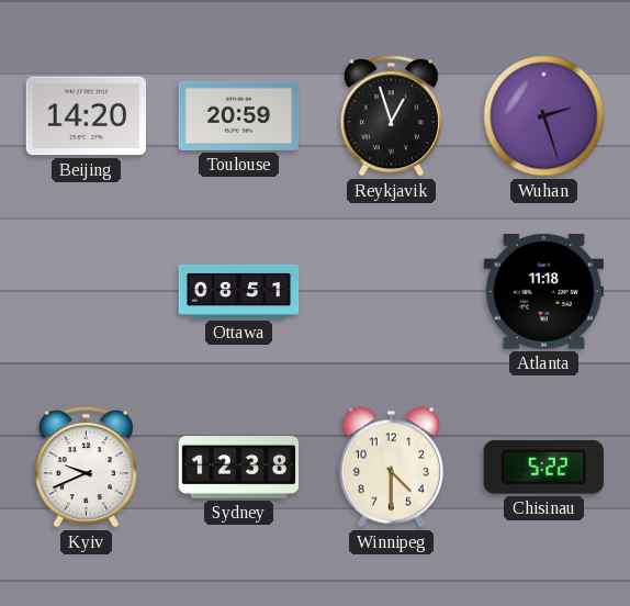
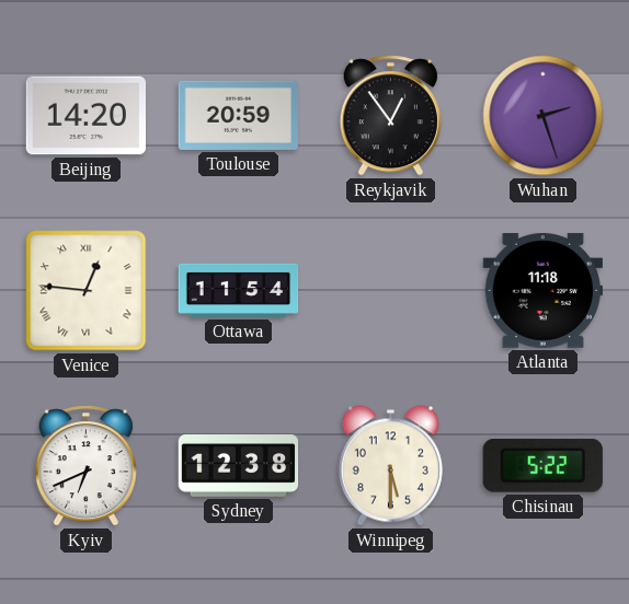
Reykjavik: 12:57 -> 12:54 (390, 116)
Venice: none -> 12:46 (87, 291)
Ottawa: 08:51 -> 11:54 (239, 290)
Kyiv: 9:41 -> 6:41 (85, 466)
Winnipeg: 4:30 -> 5:30 (390, 466)
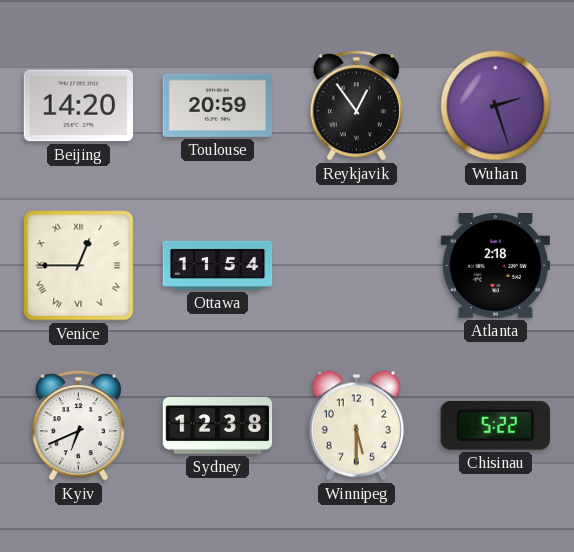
Venice: 12:46 -> 12:45 (79, 266)
Atlanta: 11:18 -> 2:18 (495, 265)
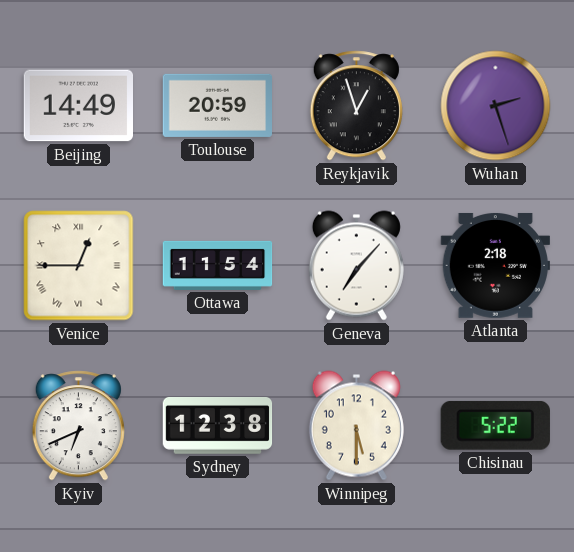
Beijing: 14:20 -> 14:49 (79, 106)
Reykjavik: 12:54 -> 12:57 (356, 106)
Geneva: none -> 7:07 (356, 266)
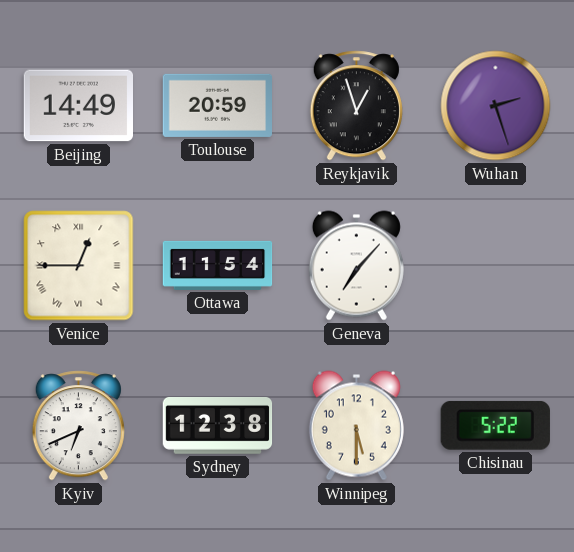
Atlanta: 2:18 -> none (495, 265)
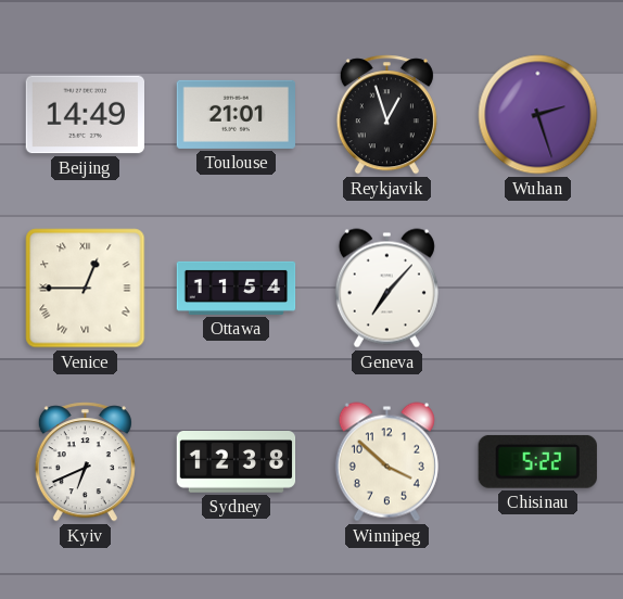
Toulouse: 20:59 -> 21:01 (237, 114)
Winnipeg: 5:30 -> 3:52 (386, 462)
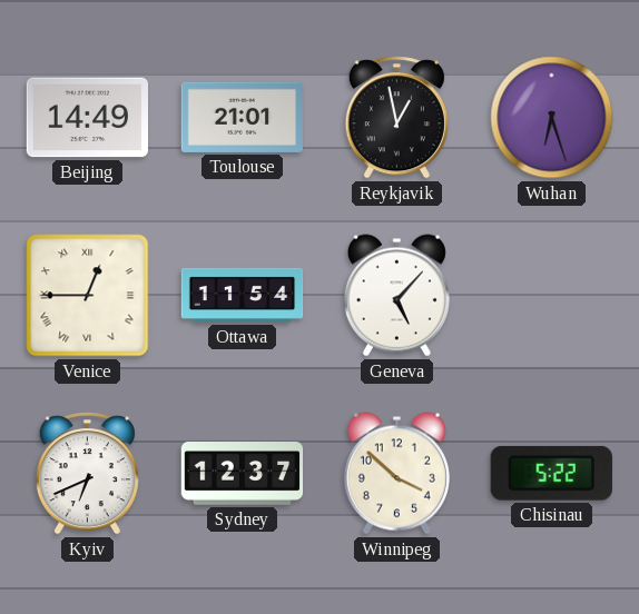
Reykjavik: 12:57 -> 12:58 (396, 118)
Wuhan: 2:27 -> 6:27 (552, 118)
Geneva: 7:07 -> 5:07 (396, 296)
Sydney: 12:38 -> 12:37 (243, 474)
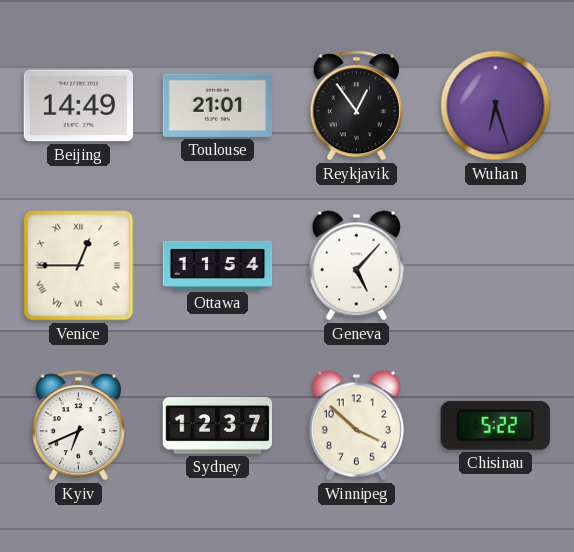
Reykjavik: 12:58 -> 12:54 (356, 106)
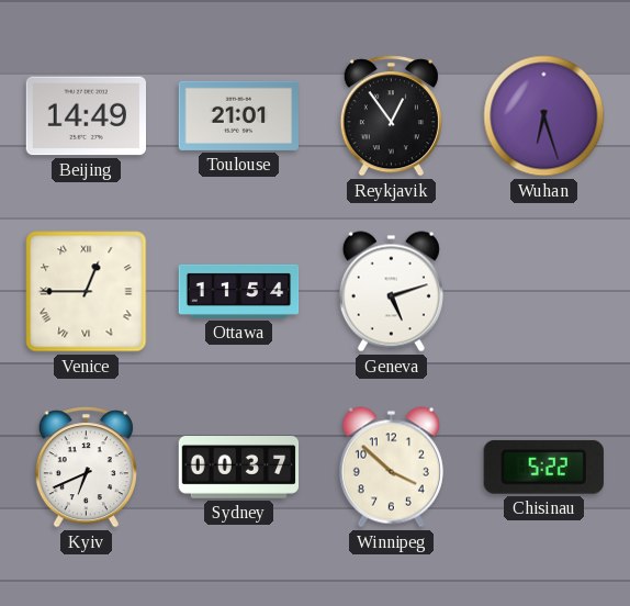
Geneva: 5:07 -> 5:12 (391, 292)
Sydney: 12:37 -> 00:37 (239, 468)
